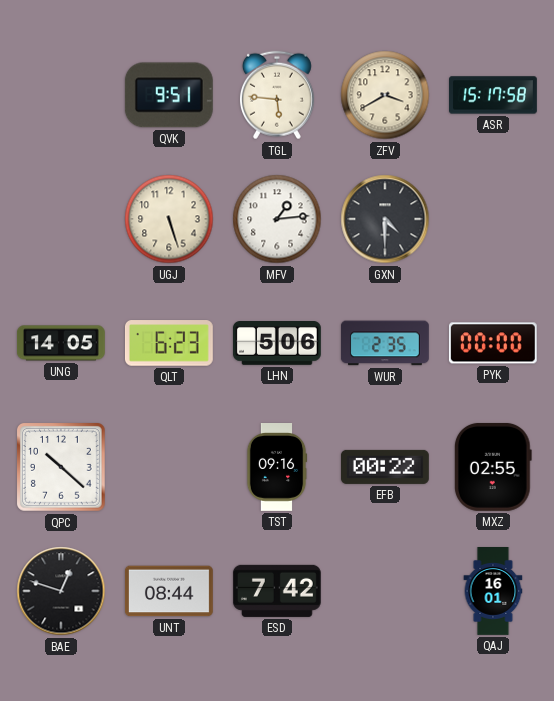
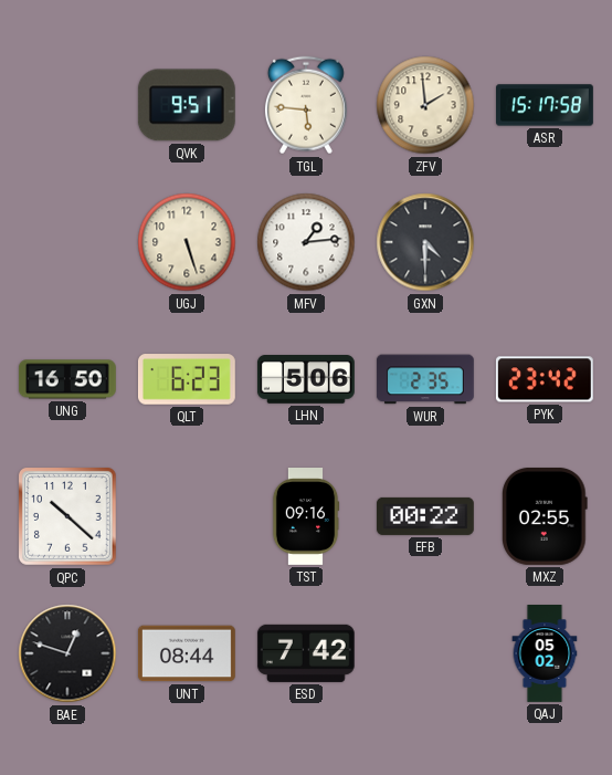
ZFV: 3:40 -> 1:59 (425, 105)
UNG: 14:05 -> 16:50 (67, 379)
PYK: 00:00 -> 23:42 (545, 379)
QAJ: 16:01 -> 05:02 (545, 654)
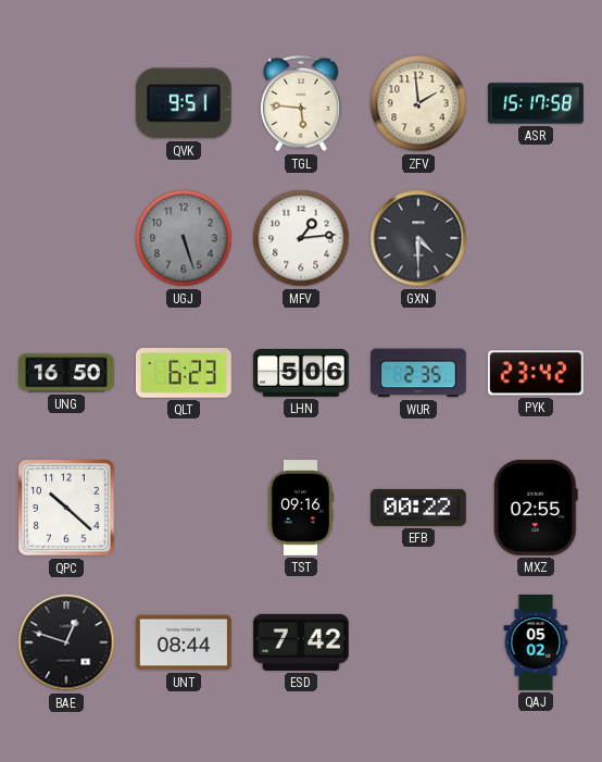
UGJ dial: cream -> grey (184, 238)
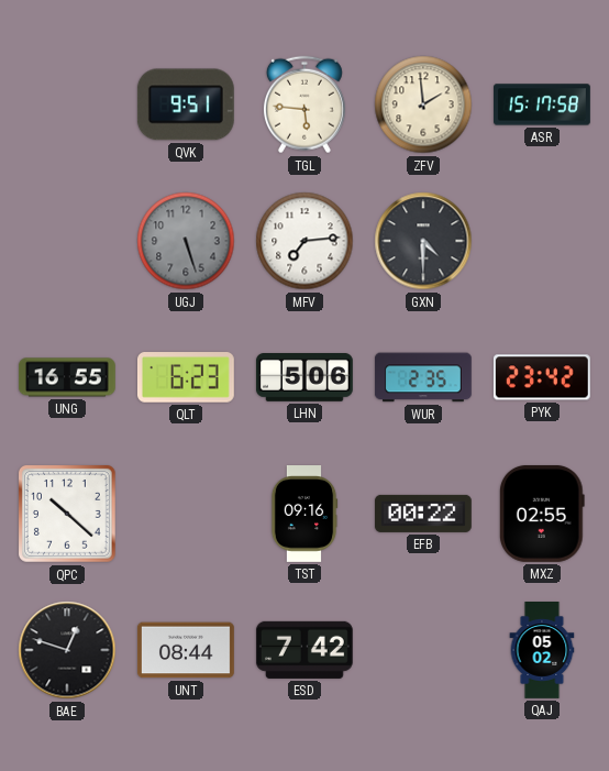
MFV: 1:14 -> 7:14 (304, 241)
UNG: 16:50 -> 16:55 (67, 377)
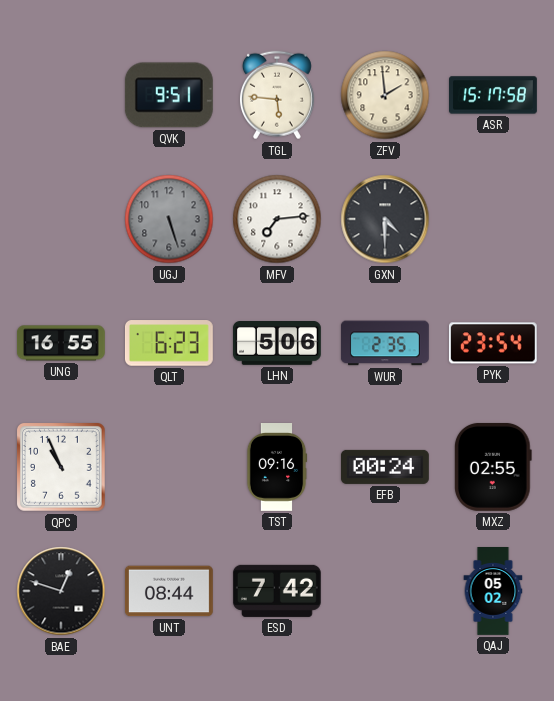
PYK: 23:42 -> 23:54 (493, 343)
QPC: 10:22 -> 10:56 (62, 468)
EFB: 00:22 -> 00:24 (385, 467)
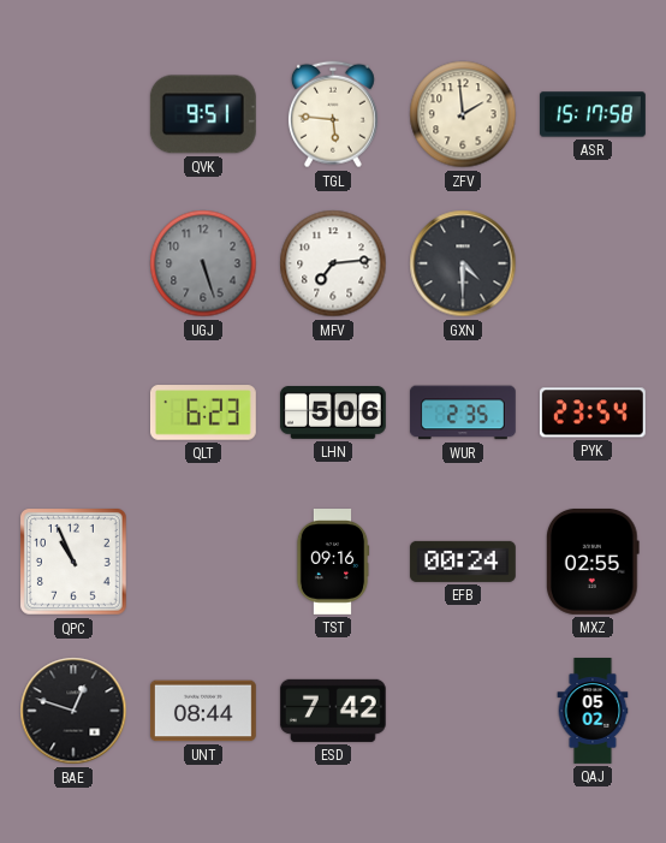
UNG: 16:55 -> none (61, 343)
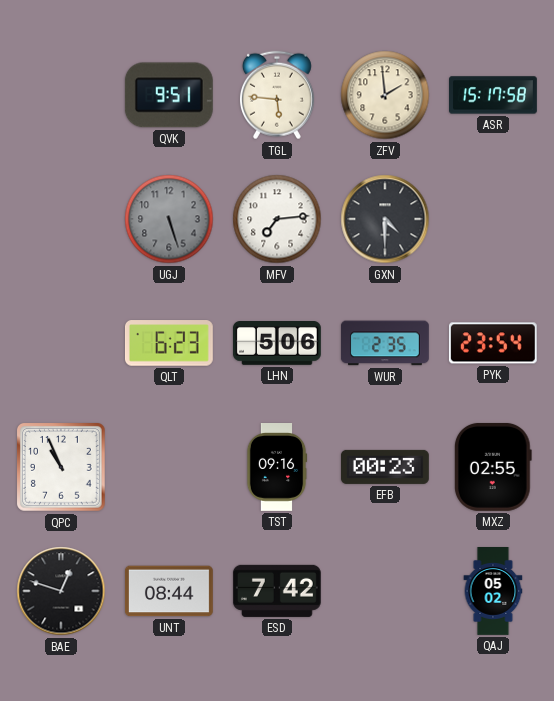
EFB: 00:24 -> 00:23 (385, 467)
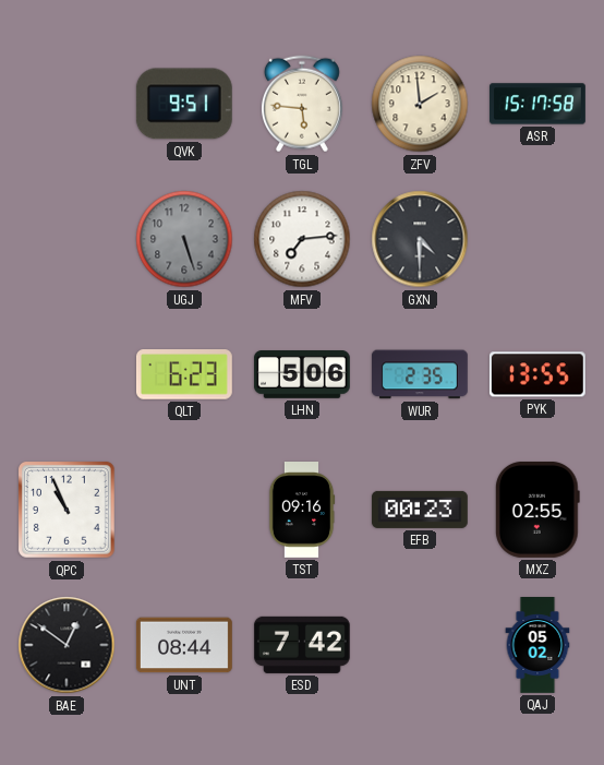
PYK: 23:54 -> 13:55 (537, 374)
BAE: 12:48 -> 12:51 (67, 645)
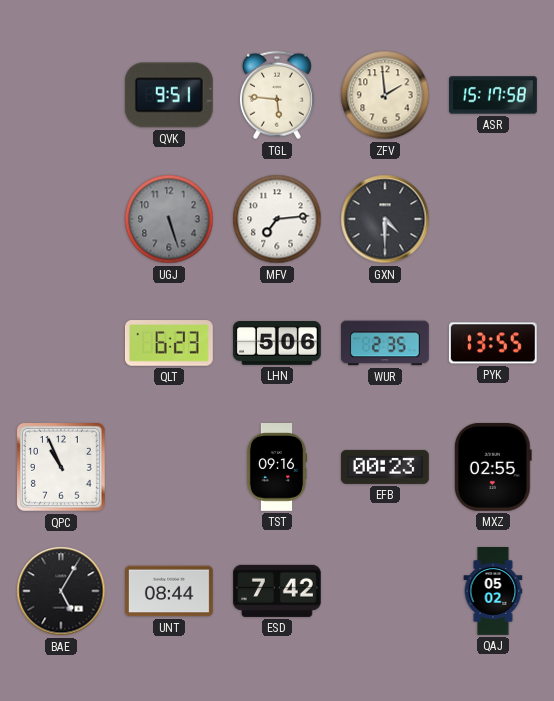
BAE: 12:51 -> 5:05 (61, 591)
